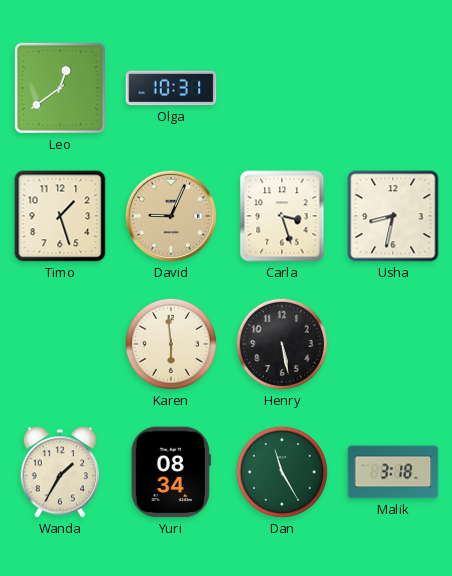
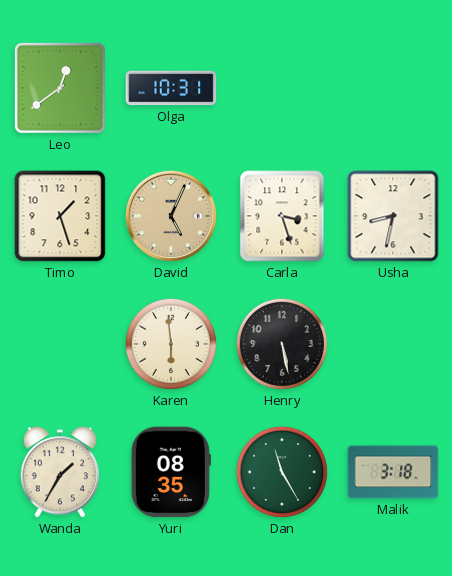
David: 9:04 -> 5:04 (171, 216)
Yuri: 08:34 -> 08:35 (171, 472)
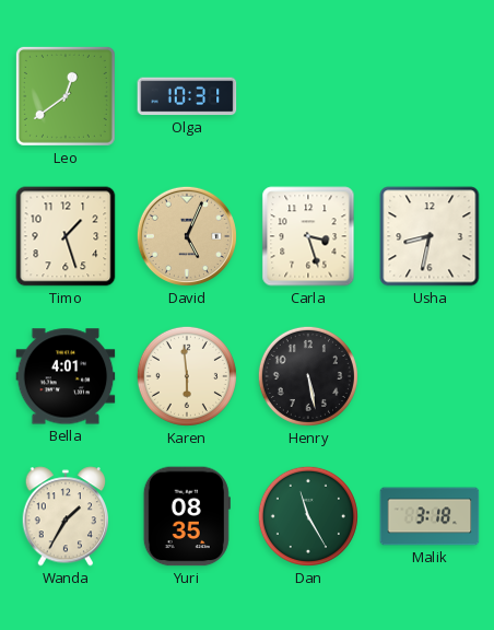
Bella: none -> 4:01 (66, 376)
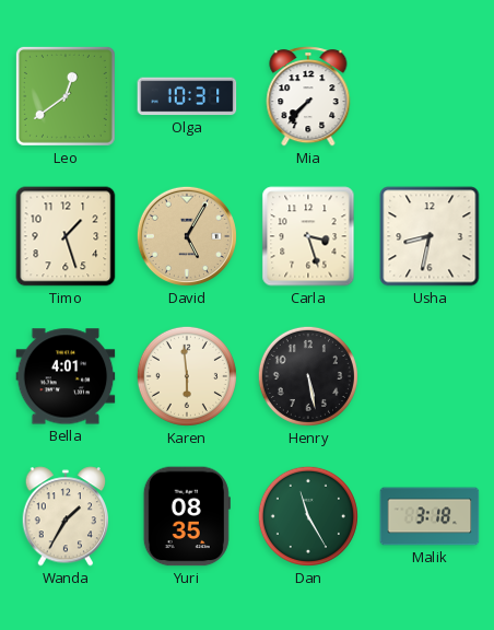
Mia: none -> 7:37 (308, 96)
David: 5:04 -> 5:05 (187, 236)
